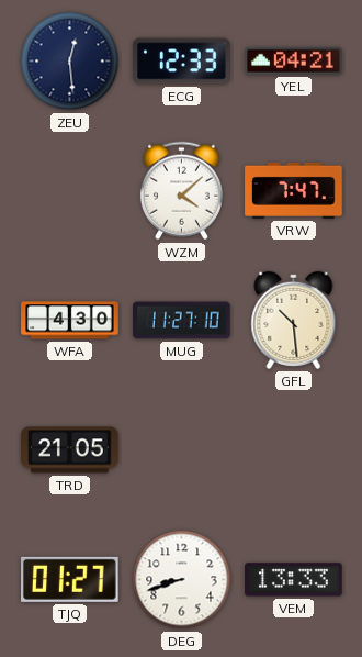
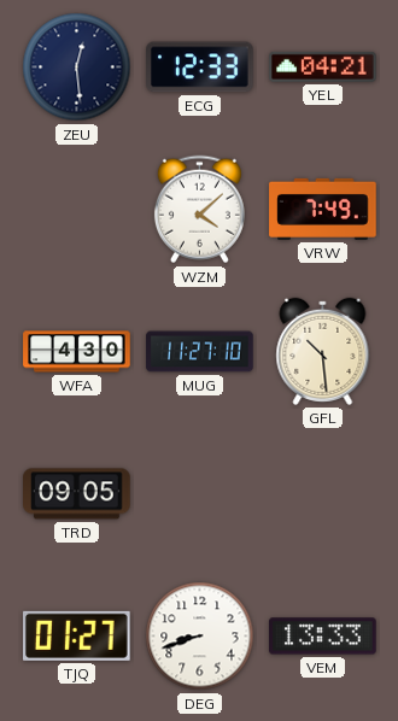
VRW: 7:47 -> 7:49 (323, 209)
TRD: 21:05 -> 09:05 (77, 494)
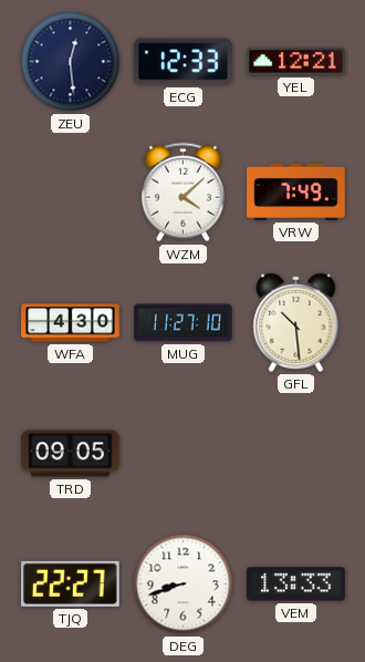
YEL: 04:21 -> 12:21 (296, 61)
TJQ: 01:27 -> 22:27 (71, 583)
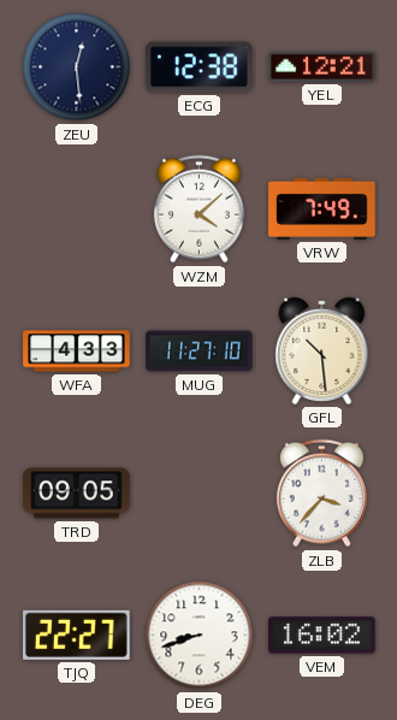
ECG: 12:33 -> 12:38 (200, 67)
WFA: 4:30 -> 4:33 (77, 352)
ZLB: none -> 3:37 (321, 494)
VEM: 13:33 -> 16:02 (322, 636)
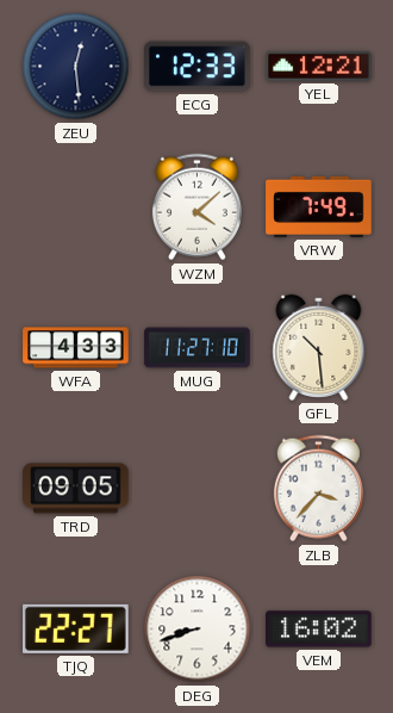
ECG: 12:38 -> 12:33 (198, 67)
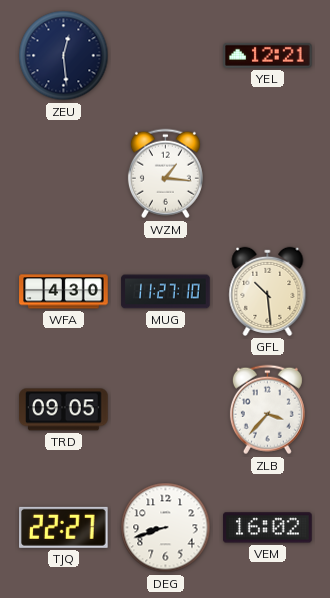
ECG: 12:33 -> none (198, 67)
WZM: 4:08 -> 1:16 (165, 174)
VRW: 7:49 -> none (319, 206)
WFA: 4:33 -> 4:30 (64, 292)
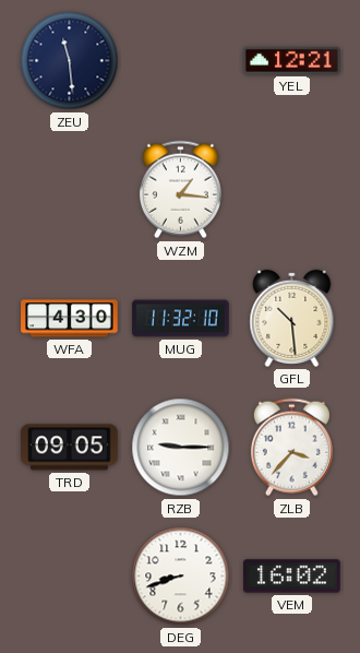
ZEU: 12:29 -> 11:29 (70, 61)
MUG: 11:27 -> 11:32 (181, 319)
RZB: none -> 9:15 (181, 448)
TJQ: 22:27 -> none (64, 527)
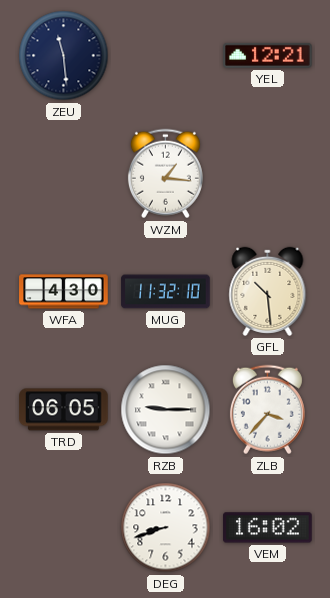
TRD: 09:05 -> 06:05 (64, 410)
